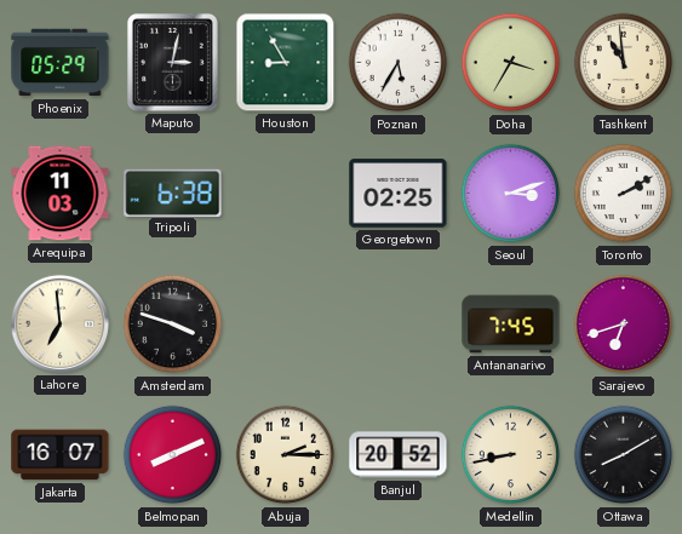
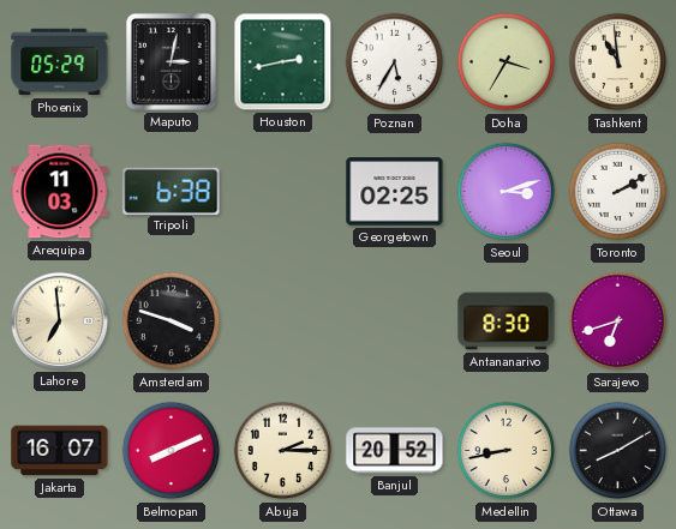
Houston: 8:55 -> 2:43 (283, 62)
Antananarivo: 7:45 -> 8:30 (507, 321)
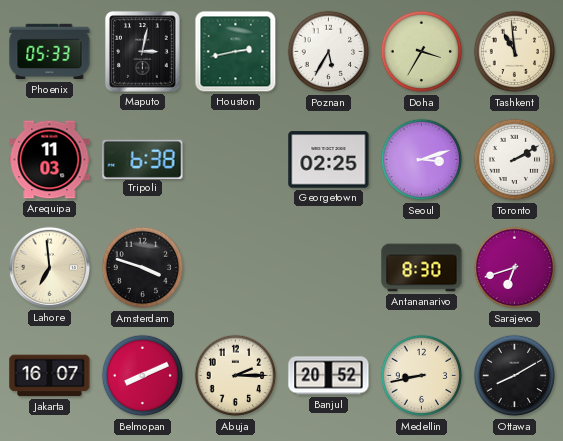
Phoenix: 05:29 -> 05:33 (50, 52)
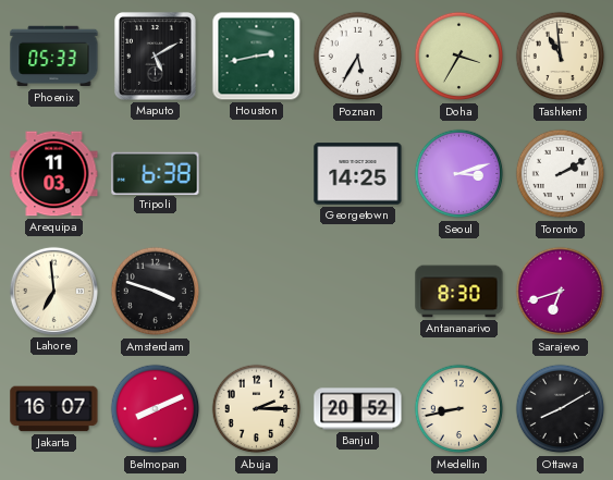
Maputo: 3:02 -> 5:10 (156, 57)
Georgetown: 02:25 -> 14:25 (358, 174)
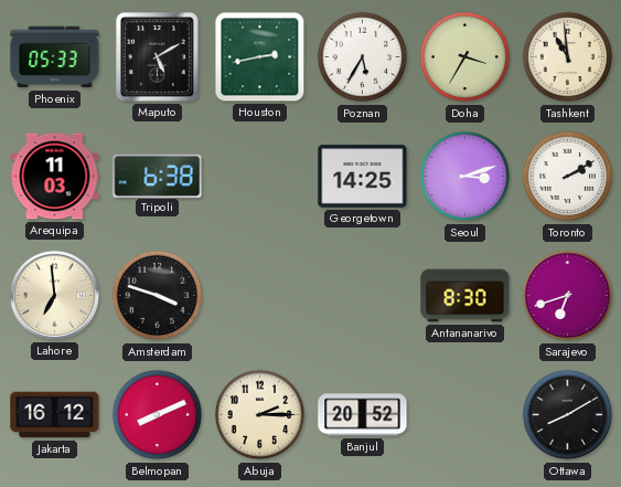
Jakarta: 16:07 -> 16:12 (55, 415)
Medellin: 8:43 -> none (459, 409)
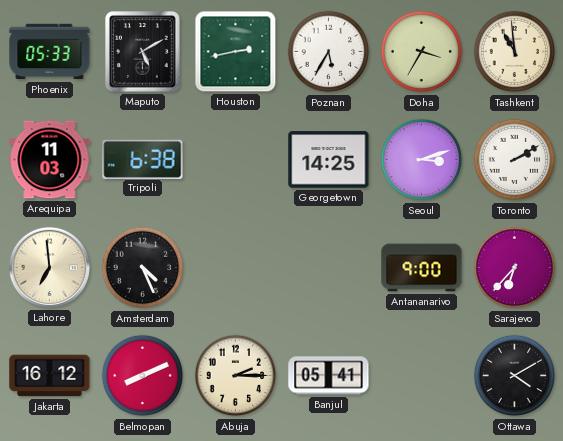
Amsterdam: 3:48 -> 4:26 (143, 268)
Antananarivo: 8:30 -> 9:00 (422, 268)
Sarajevo: 6:42 -> 6:37 (515, 268)
Banjul: 20:52 -> 05:41 (329, 376)
Ottawa: 8:10 -> 4:10 (515, 376)
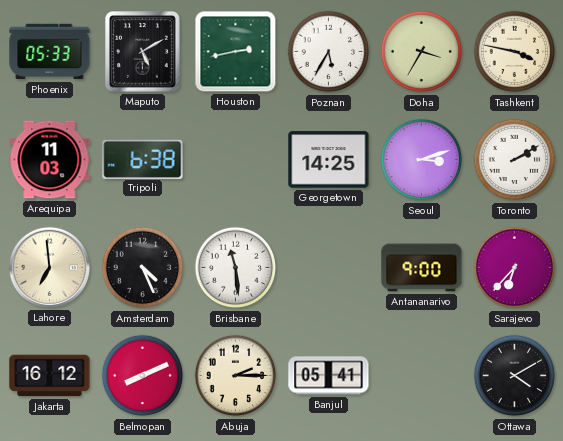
Tashkent: 10:59 -> 3:47 (515, 52)
Brisbane: none -> 11:29 (236, 268)
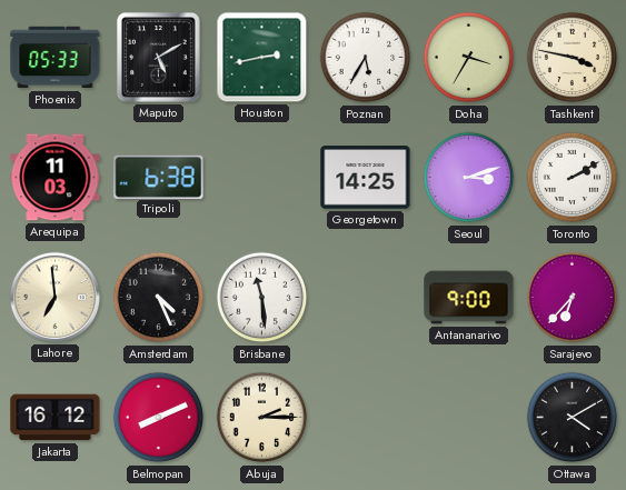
Banjul: 05:41 -> none (329, 376)
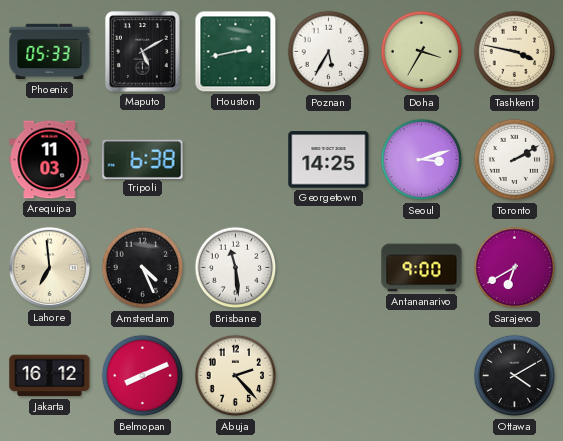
Sarajevo: 6:37 -> 6:40 (515, 268)
Abuja: 2:15 -> 2:23 (236, 376)
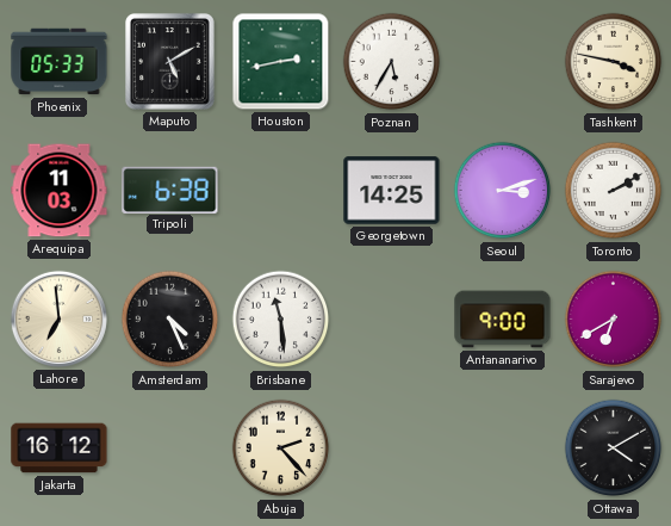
Doha: 3:35 -> none (422, 52)
Belmopan: 8:11 -> none (143, 376)
